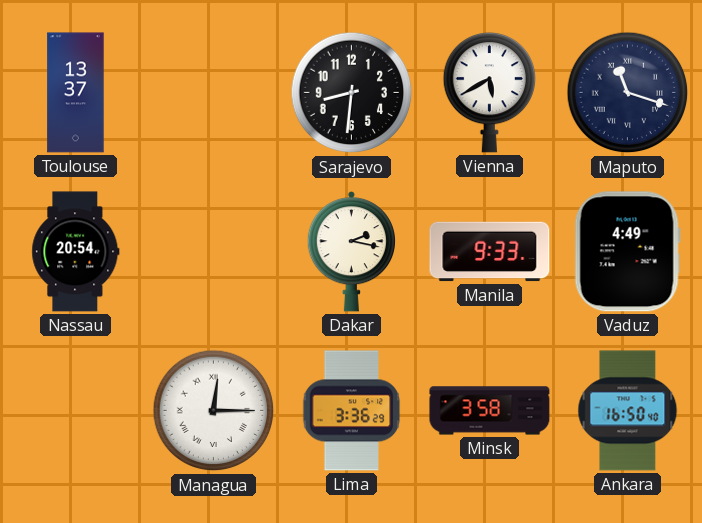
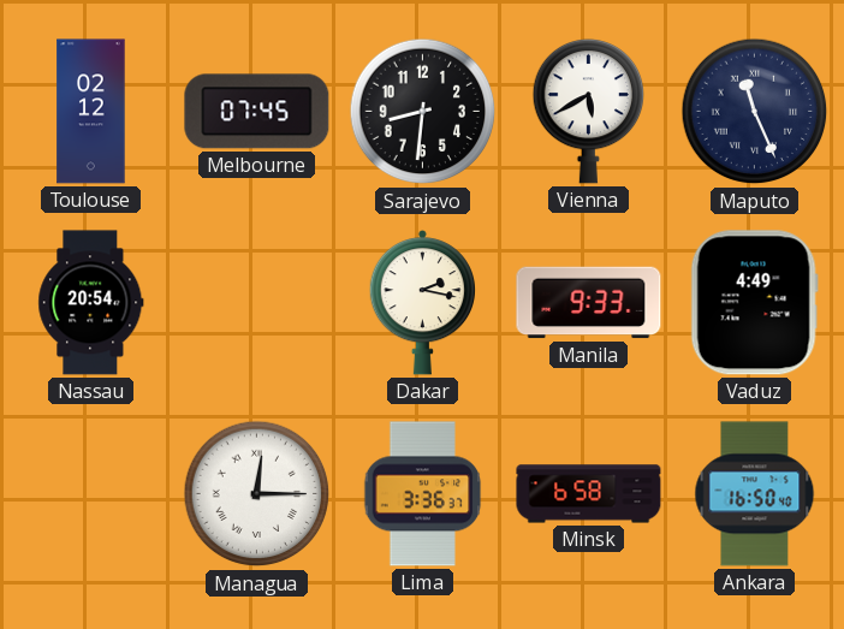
Toulouse: 13:37 -> 02:12 (91, 112)
Melbourne: none -> 07:45 (257, 112)
Maputo: 11:18 -> 11:26 (755, 112)
Lima: 3:36:29 -> 3:36:37 (423, 494)
Minsk: 3:58 -> 6:58 (589, 494)
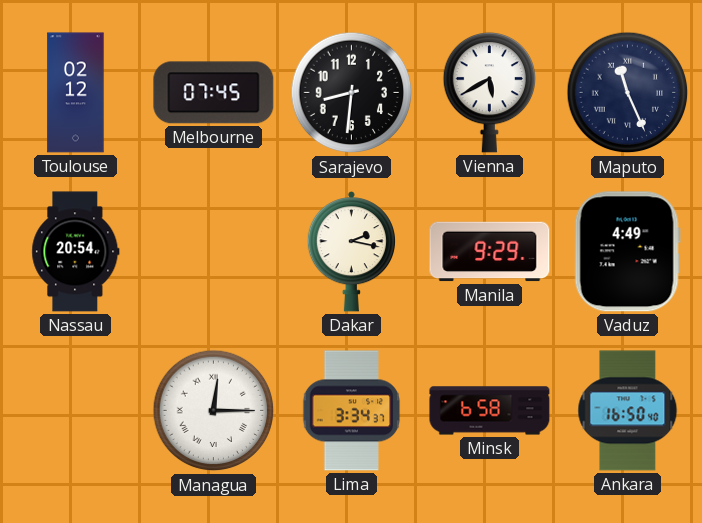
Manila: 9:33 -> 9:29 (490, 252)
Lima: 3:36 -> 3:34 (352, 411)
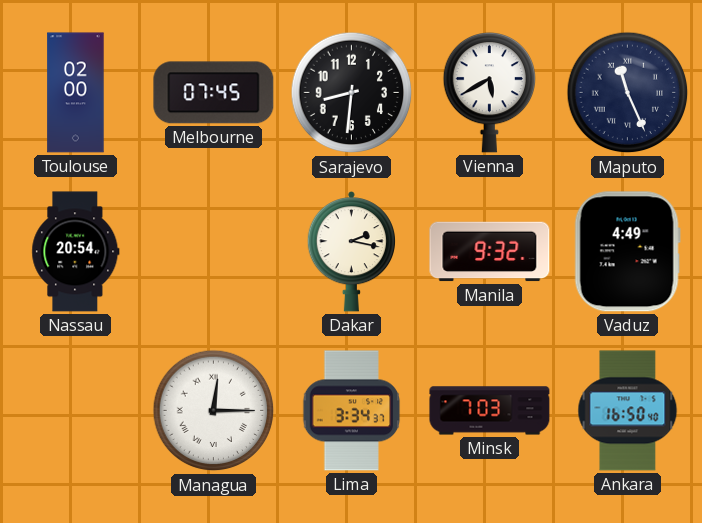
Toulouse: 02:12 -> 02:00 (76, 93)
Manila: 9:29 -> 9:32 (490, 252)
Minsk: 6:58 -> 7:03 (490, 411)
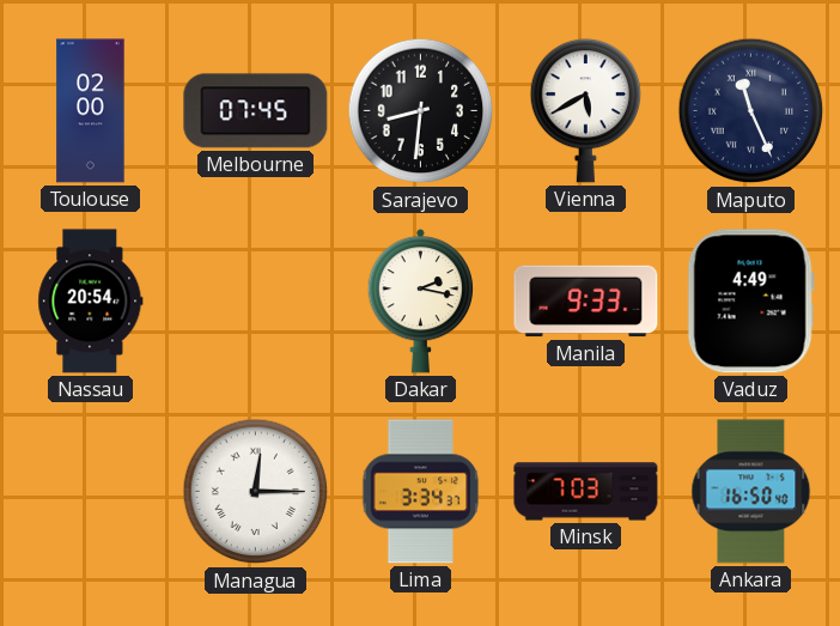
Manila: 9:32 -> 9:33 (586, 302)
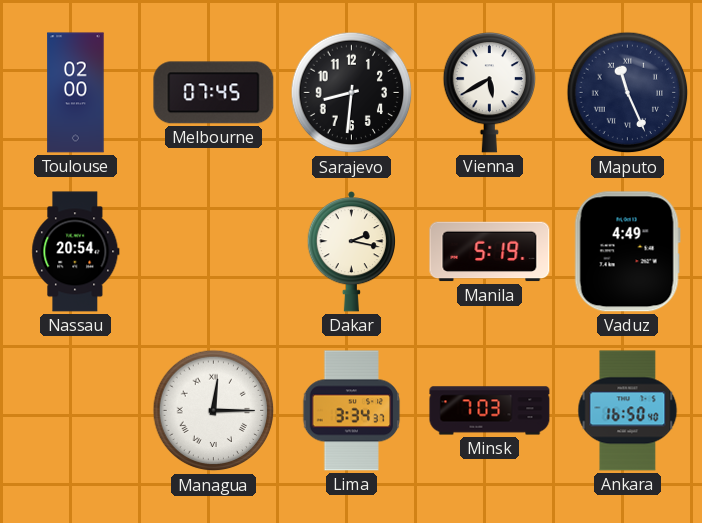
Manila: 9:33 -> 5:19 (490, 252)
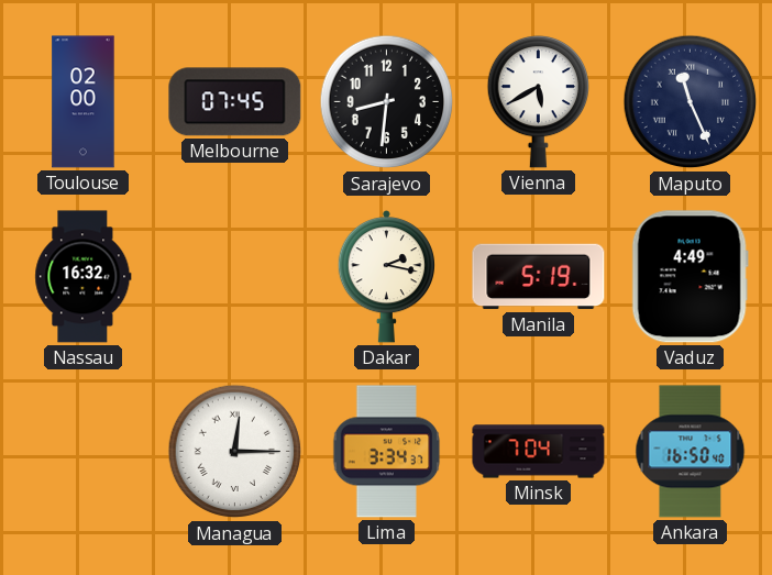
Nassau: 20:54 -> 16:32 (84, 277)
Minsk: 7:03 -> 7:04 (539, 452)
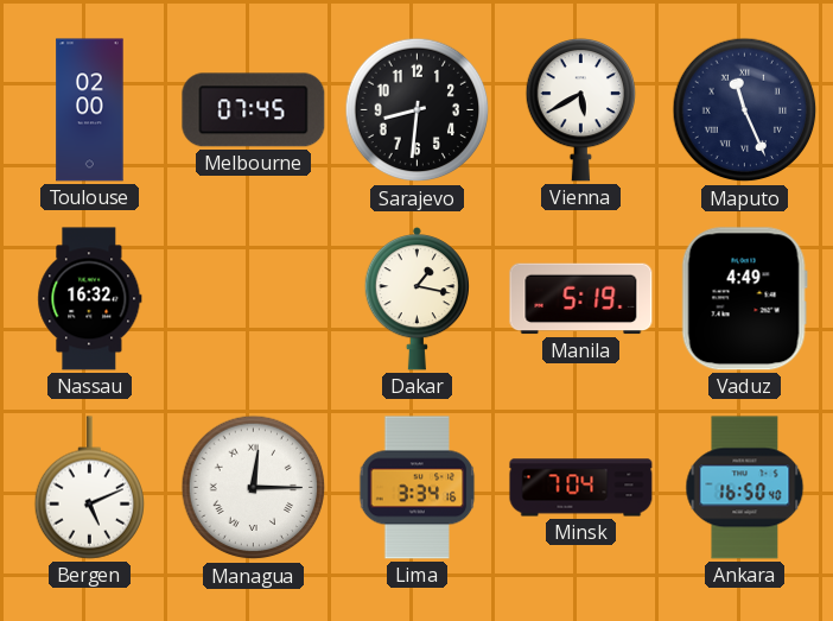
Dakar: 2:17 -> 1:17 (416, 299)
Bergen: none -> 5:11 (89, 488)
Lima: 3:34:37 -> 3:34:16 (418, 488)
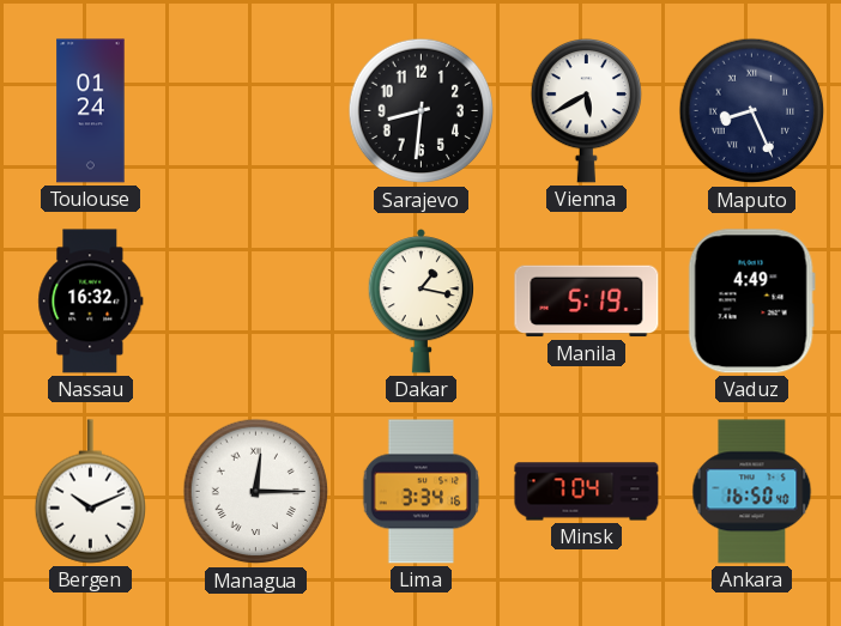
Toulouse: 02:00 -> 01:24 (91, 111)
Melbourne: 07:45 -> none (254, 110)
Maputo: 11:26 -> 8:26 (752, 111)
Bergen: 5:11 -> 10:11 (90, 492)
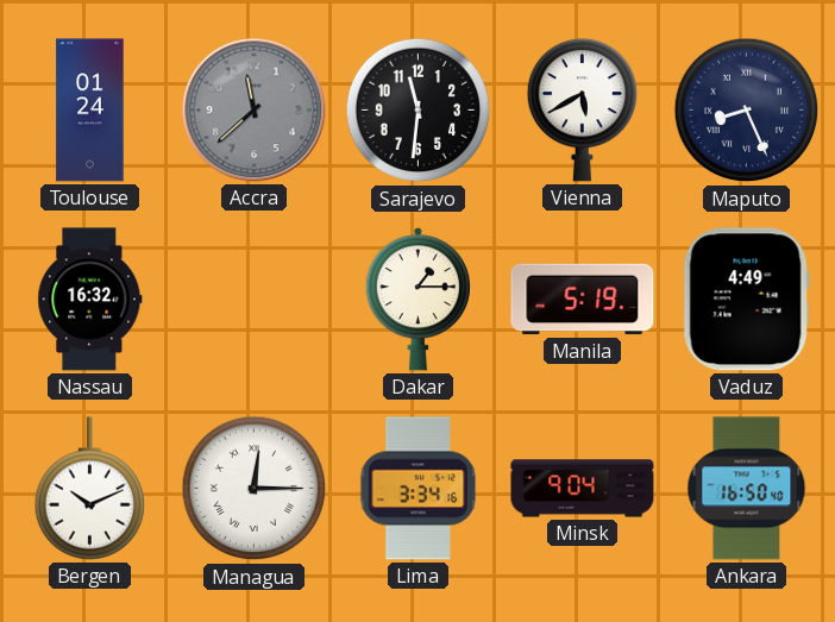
Accra: none -> 11:38 (255, 111)
Sarajevo: 8:31 -> 11:31 (419, 111)
Dakar: 1:17 -> 1:15 (417, 300)
Minsk: 7:04 -> 9:04 (583, 489)
